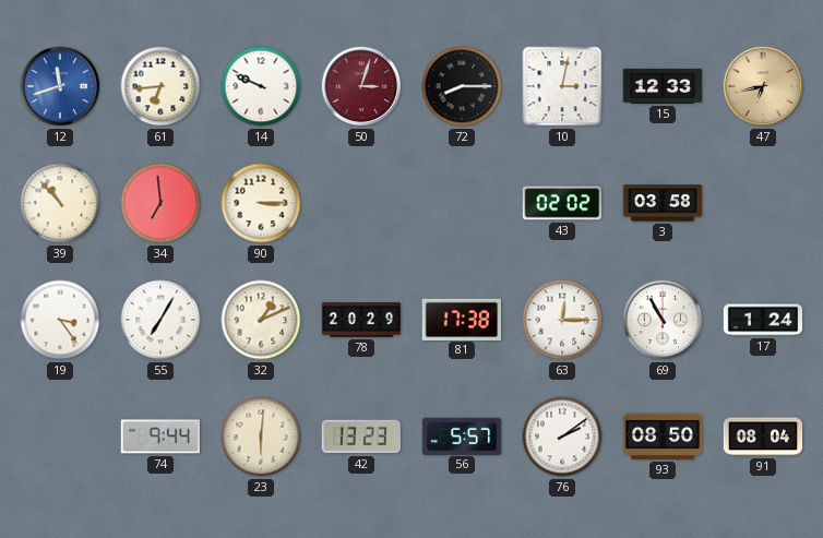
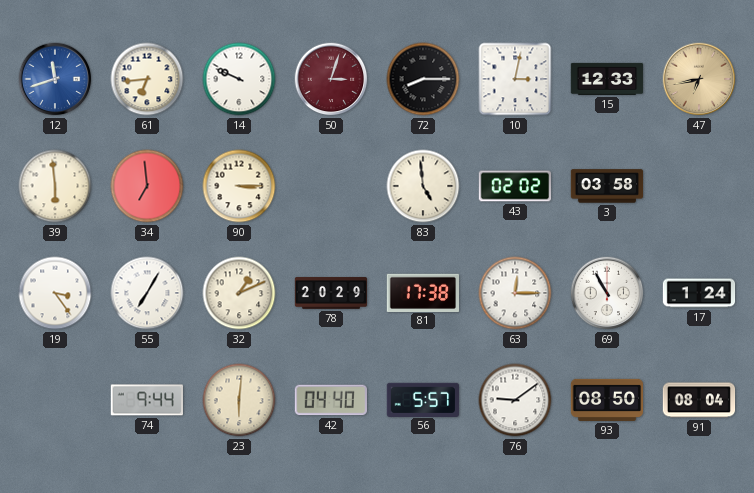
39: 10:53 -> 5:59 (55, 186)
83: none -> 4:59 (423, 186)
42: 13:23 -> 04:40 (330, 400)
76: 2:09 -> 9:09 (515, 400)
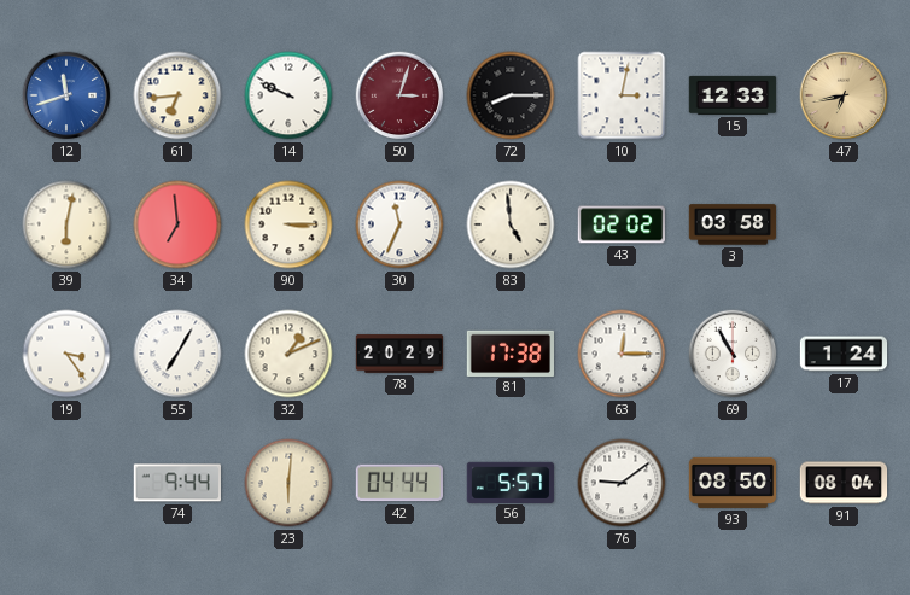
39: 5:59 -> 6:02 (66, 224)
30: none -> 11:34 (399, 224)
42: 04:40 -> 04:44 (398, 483)
